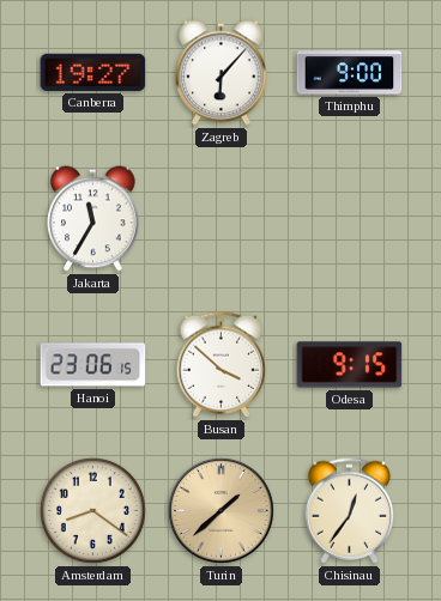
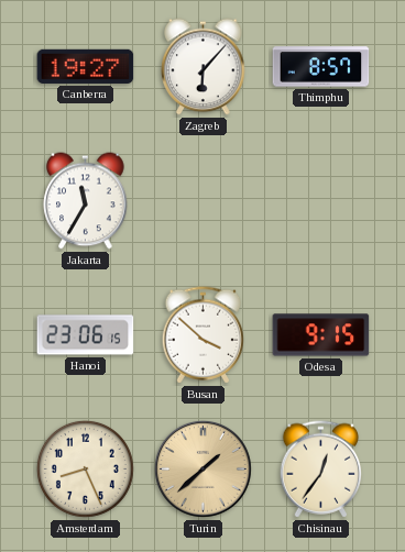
Thimphu: 9:00 -> 8:57 (321, 67)
Amsterdam: 8:21 -> 8:26 (85, 468)
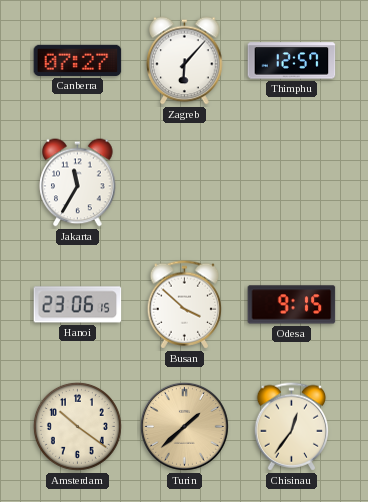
Canberra: 19:27 -> 07:27 (78, 60)
Thimphu: 8:57 -> 12:57 (292, 61)
Amsterdam: 8:26 -> 10:21 (77, 426)
